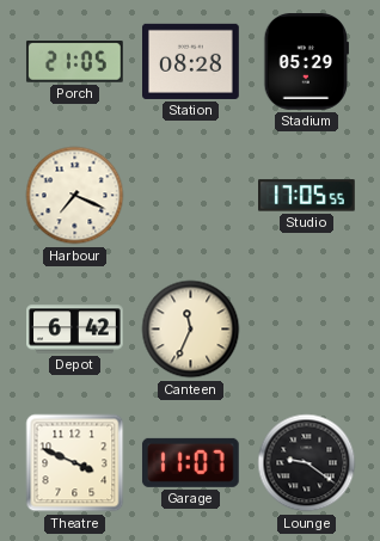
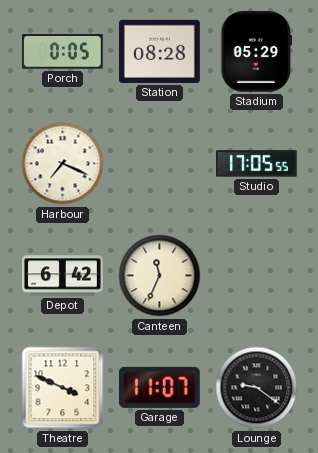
Porch: 21:05 -> 0:05 (62, 52)
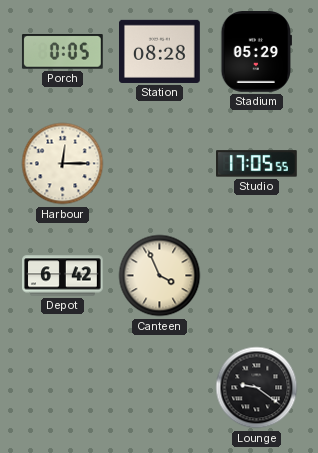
Harbour: 7:19 -> 12:15 (63, 164)
Canteen: 11:34 -> 3:56 (160, 276)
Theatre: 3:49 -> none (63, 388)
Garage: 11:07 -> none (159, 387)
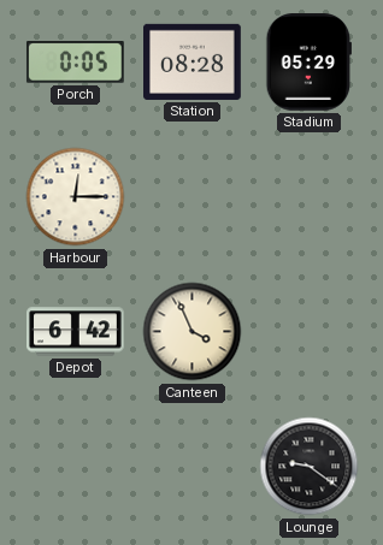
Studio: 17:05 -> none (257, 164)
